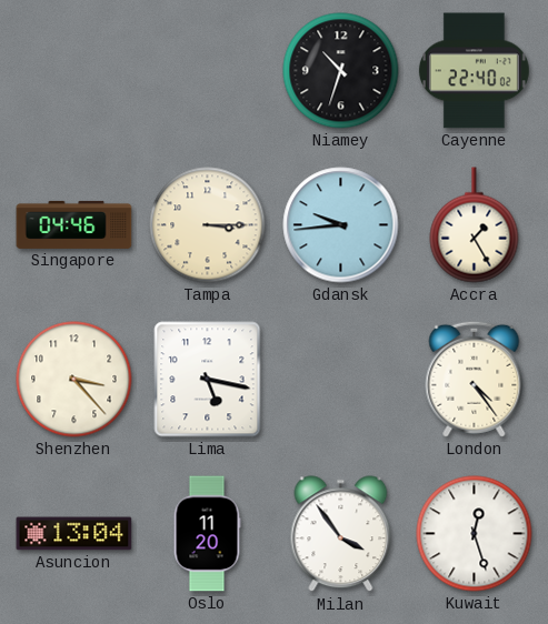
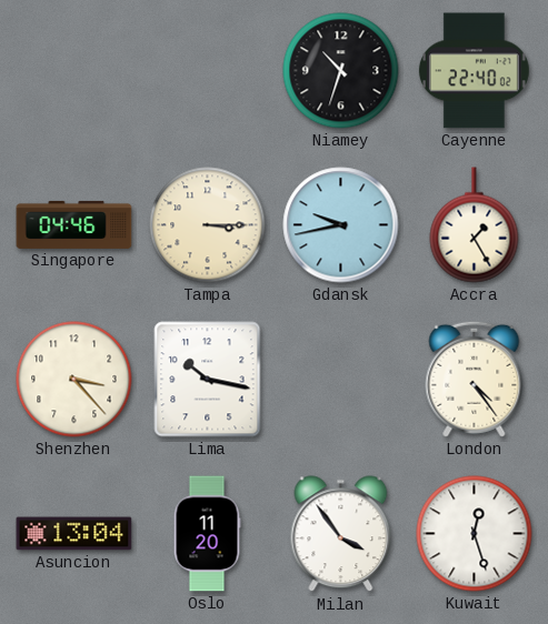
Gdansk: 9:44 -> 9:43 (341, 225)
Lima: 5:17 -> 10:17 (208, 380)
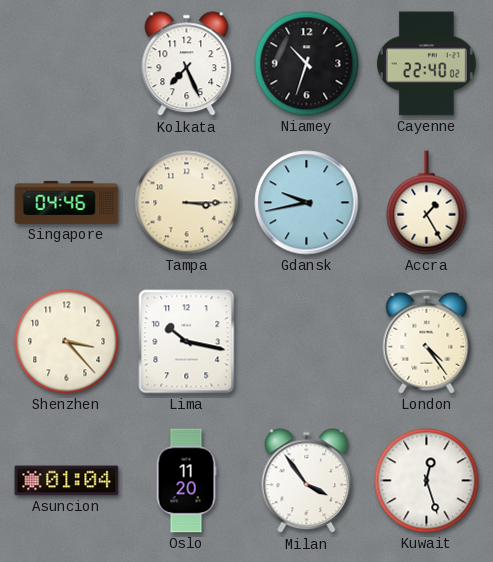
Kolkata: none -> 7:26 (187, 64)
Asuncion: 13:04 -> 01:04 (67, 481)
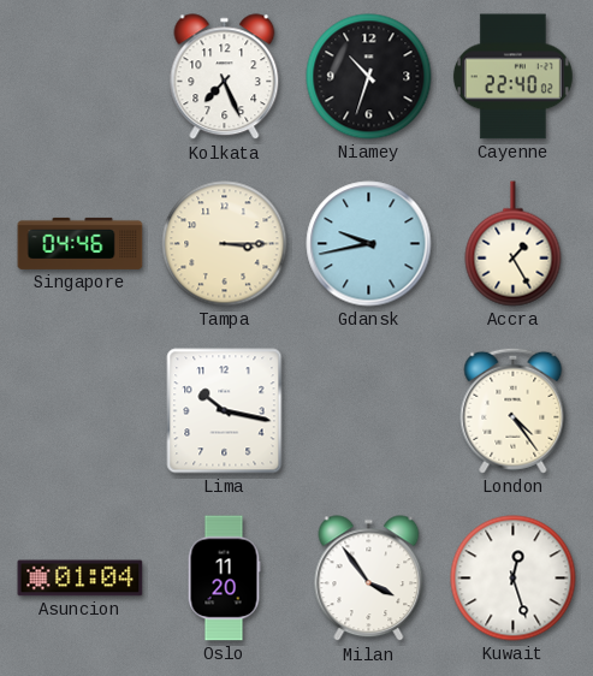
Shenzhen: 3:23 -> none (67, 342)
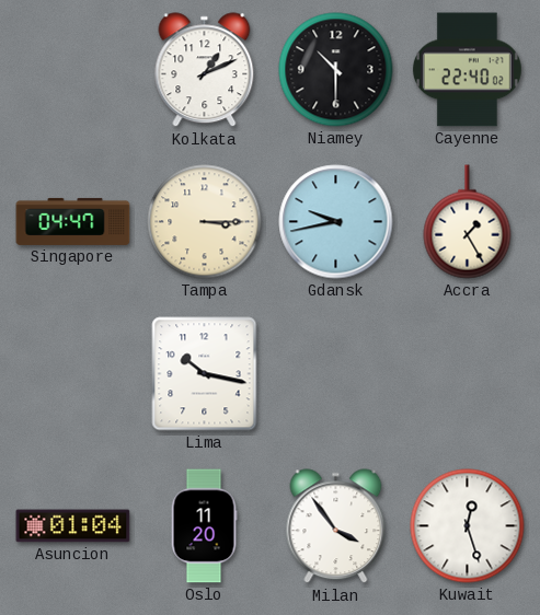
Kolkata: 7:26 -> 1:11 (205, 70)
Niamey: 10:33 -> 10:30 (336, 70)
Singapore: 04:46 -> 04:47 (73, 221)
London: 4:24 -> none (514, 410)
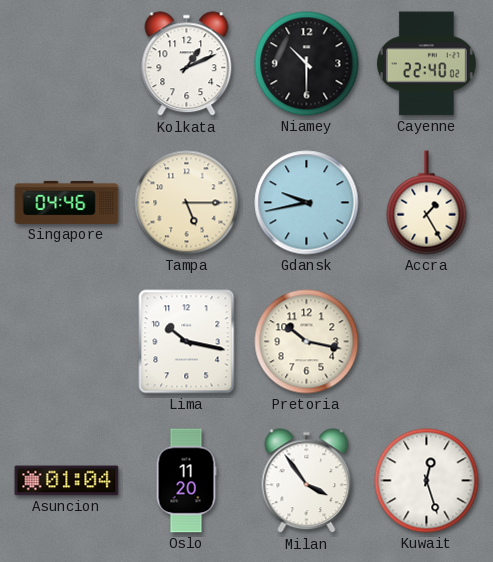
Singapore: 04:47 -> 04:46 (67, 202)
Tampa: 3:15 -> 5:15 (187, 203)
Pretoria: none -> 10:17 (307, 342)
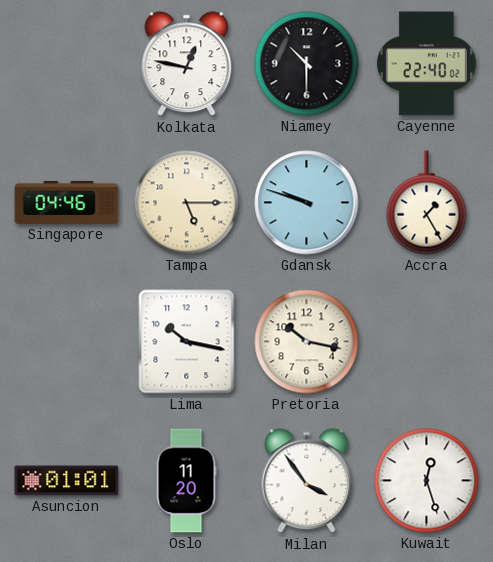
Kolkata: 1:11 -> 12:47 (187, 64)
Gdansk: 9:43 -> 9:48 (307, 203)
Asuncion: 01:04 -> 01:01 (67, 481)
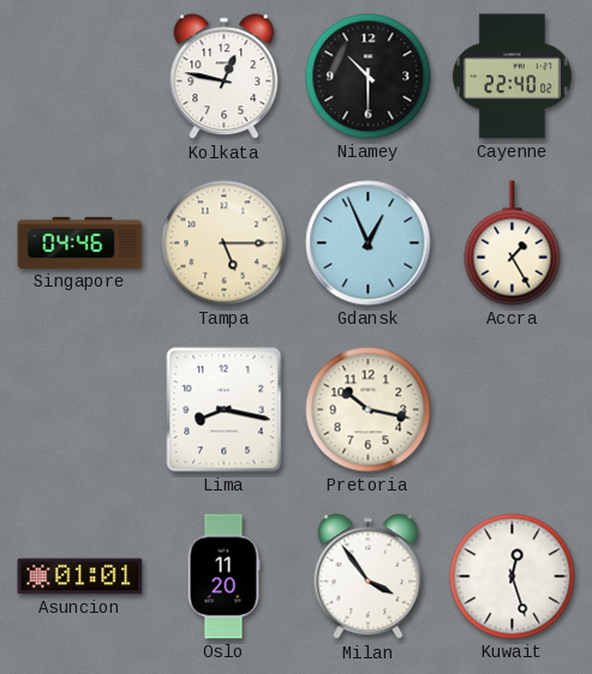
Gdansk: 9:48 -> 12:56 (369, 243)
Lima: 10:17 -> 8:17 (225, 410)
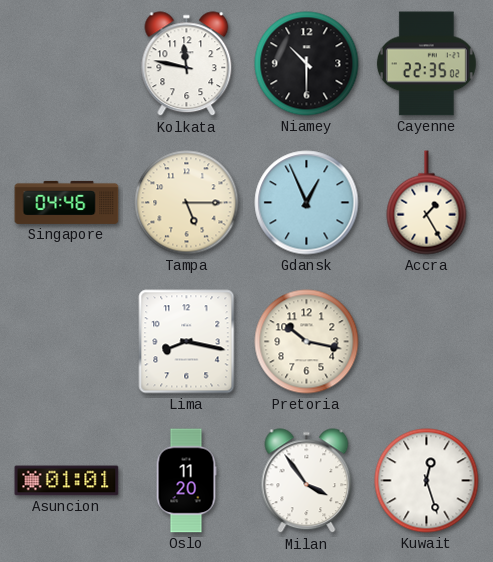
Kolkata: 12:47 -> 11:47 (187, 64)
Cayenne: 22:40 -> 22:35 (426, 64)
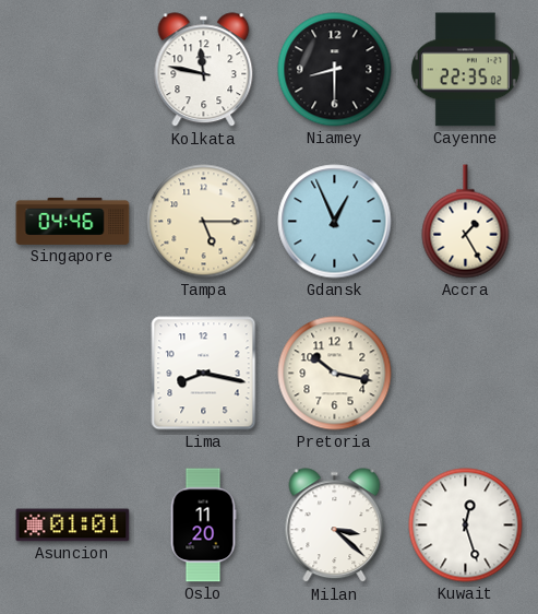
Niamey: 10:30 -> 8:30 (335, 70)
Milan: 3:54 -> 3:22 (335, 526)
